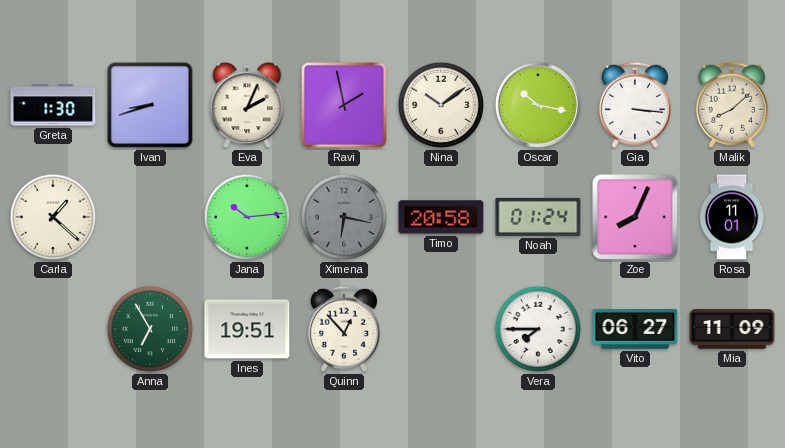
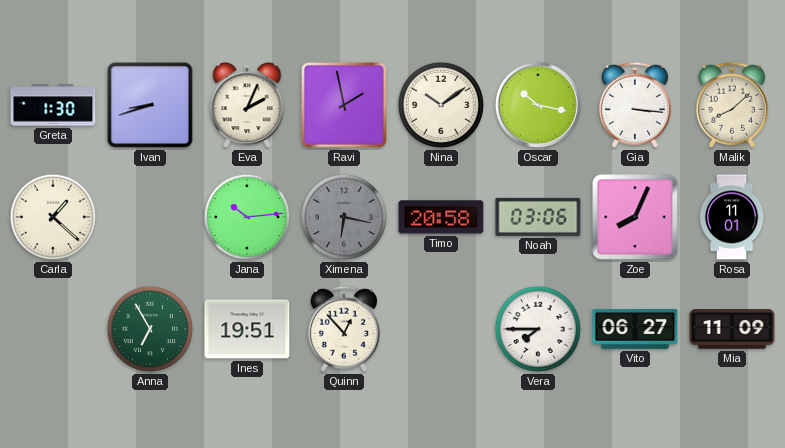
Noah: 01:24 -> 03:06 (538, 217)
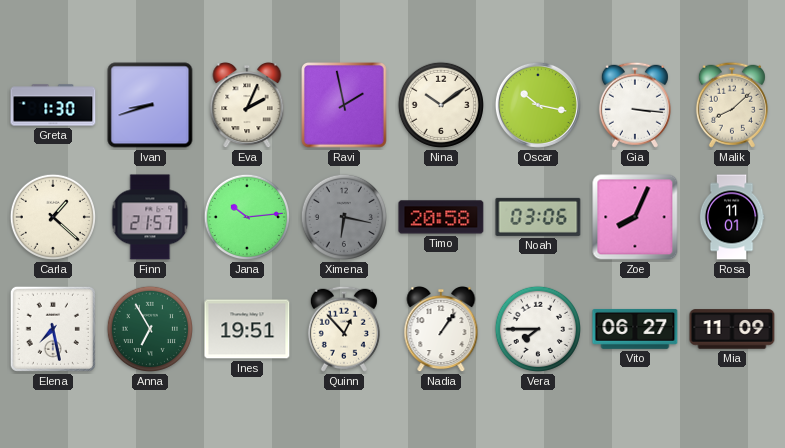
Finn: none -> 21:57 (150, 217)
Elena: none -> 7:28 (53, 329)
Nadia: none -> 1:06 (441, 330)
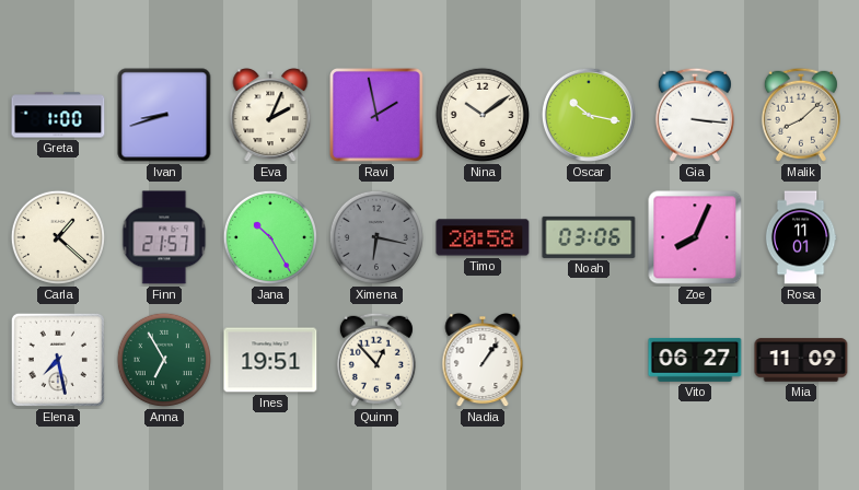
Greta: 1:30 -> 1:00 (58, 115)
Jana: 10:14 -> 10:25 (270, 237)
Vera: 7:45 -> none (538, 329)
